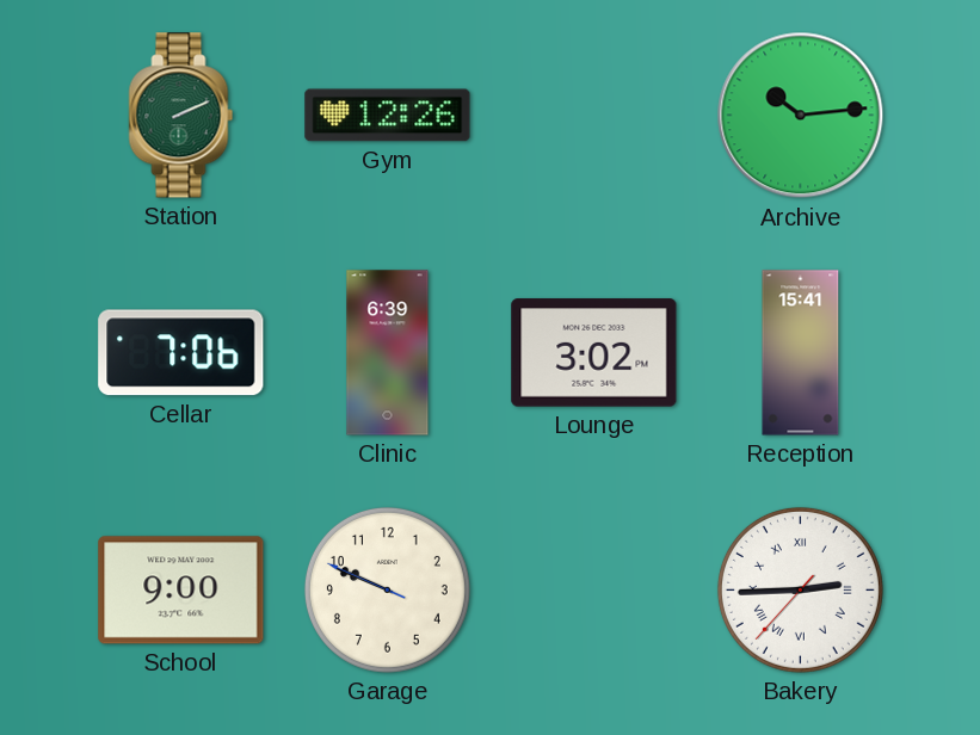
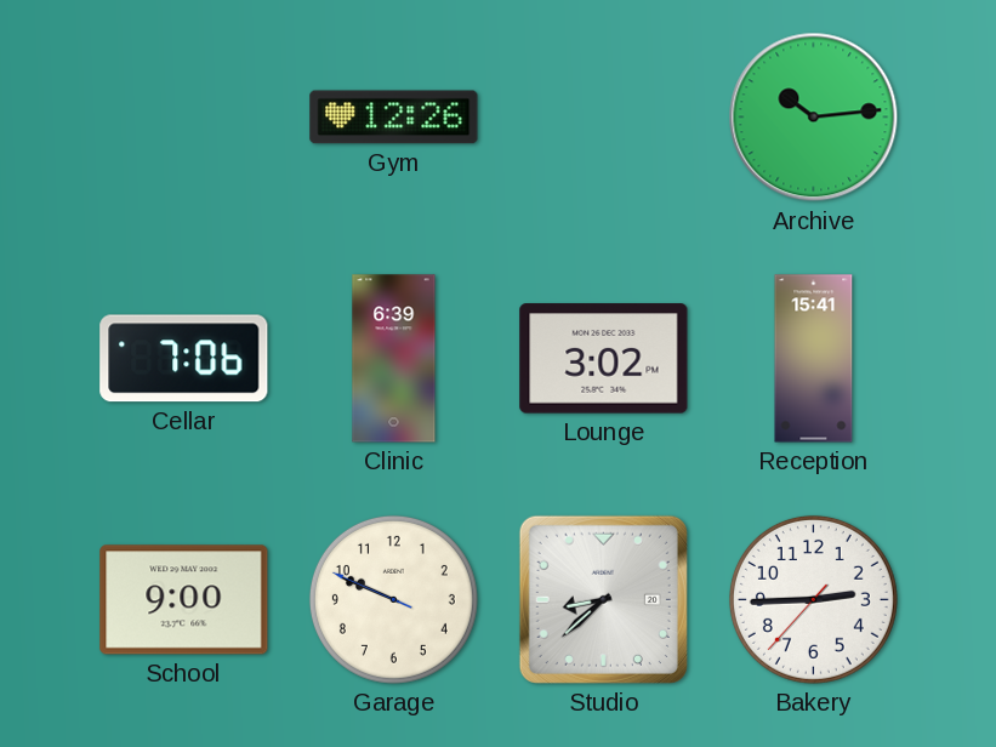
Station: 2:11 -> none (181, 116)
Studio: none -> 8:38 (603, 599)
Bakery numerals: Roman -> Arabic (813, 599)
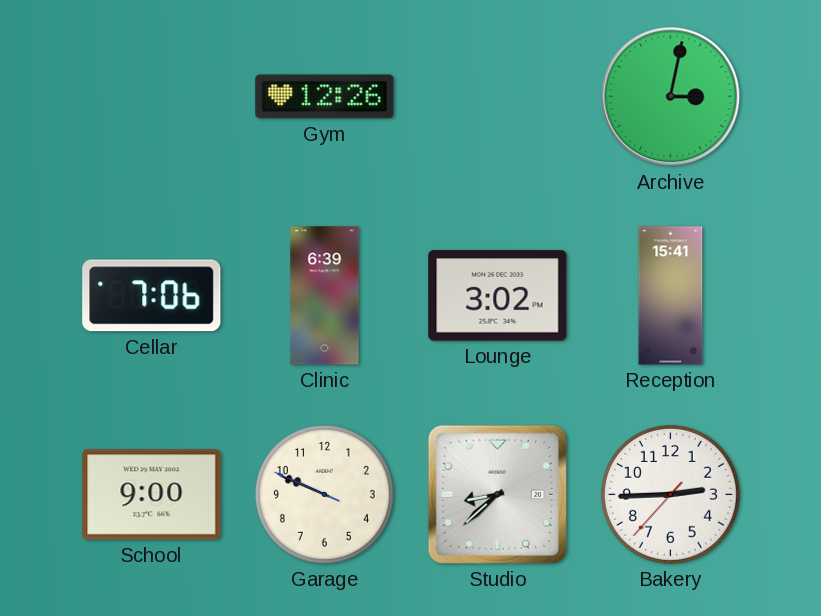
Archive: 10:14 -> 3:02 (671, 97)
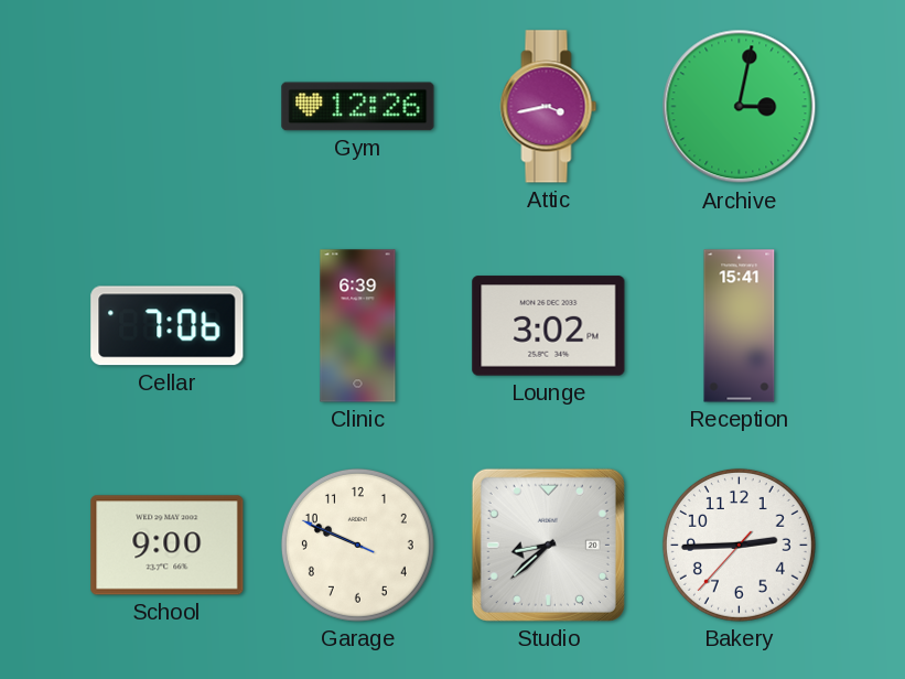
Attic: none -> 3:43 (549, 107)
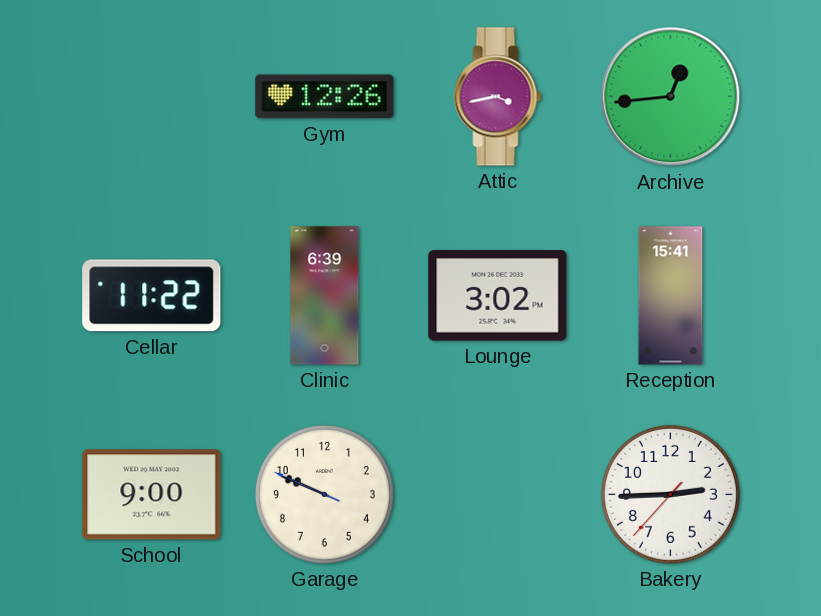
Archive: 3:02 -> 12:44 (671, 97)
Cellar: 7:06 -> 11:22 (152, 296)
Studio: 8:38 -> none (548, 545)
